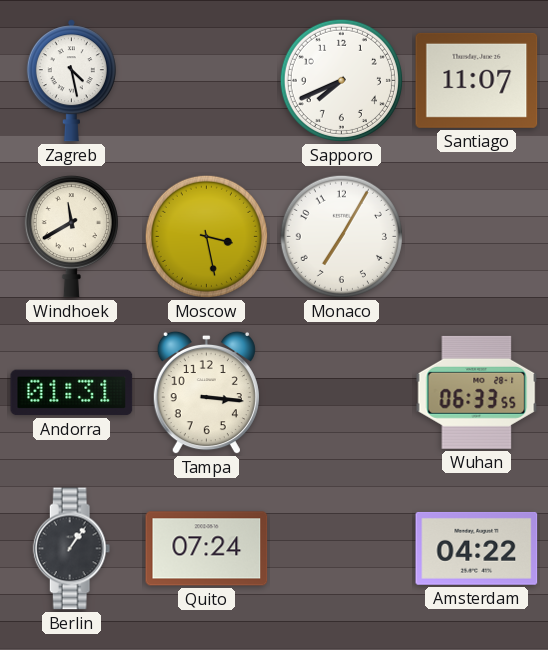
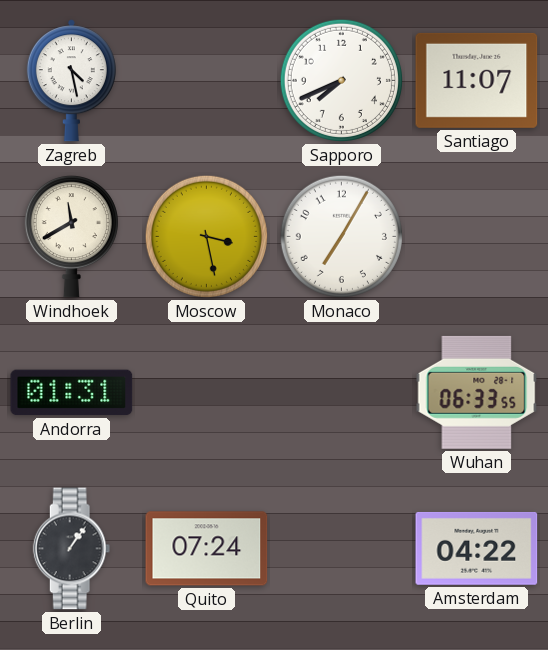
Tampa: 3:16 -> none (206, 393)
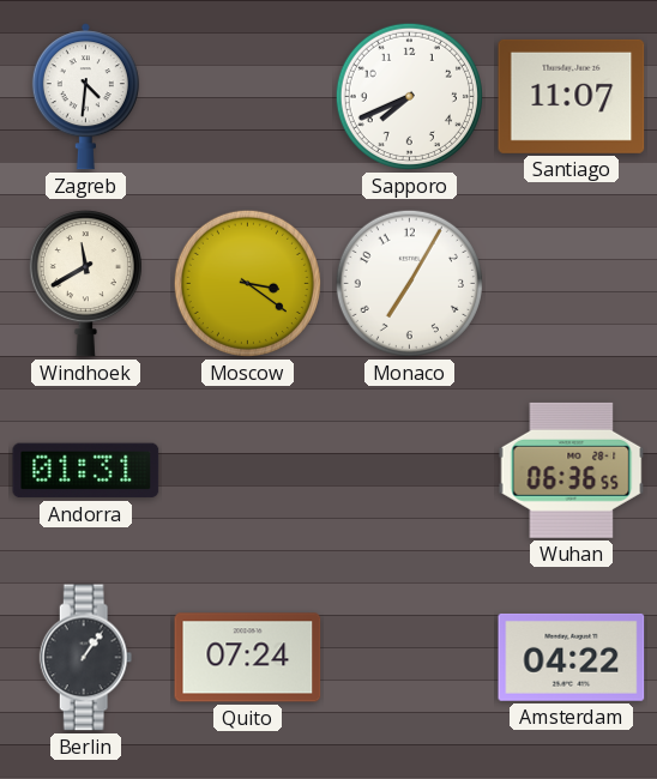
Zagreb: 4:28 -> 4:31 (85, 97)
Moscow: 3:28 -> 3:21 (247, 283)
Wuhan: 06:33 -> 06:36 (572, 470)
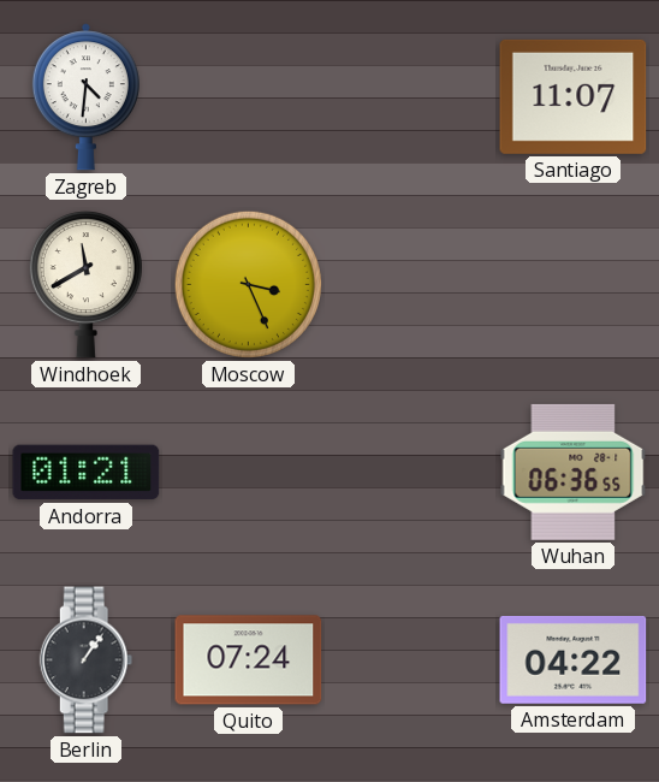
Sapporo: 7:41 -> none (409, 96)
Moscow: 3:21 -> 3:26 (248, 284)
Monaco: 7:05 -> none (409, 283)
Andorra: 01:31 -> 01:21 (87, 473)
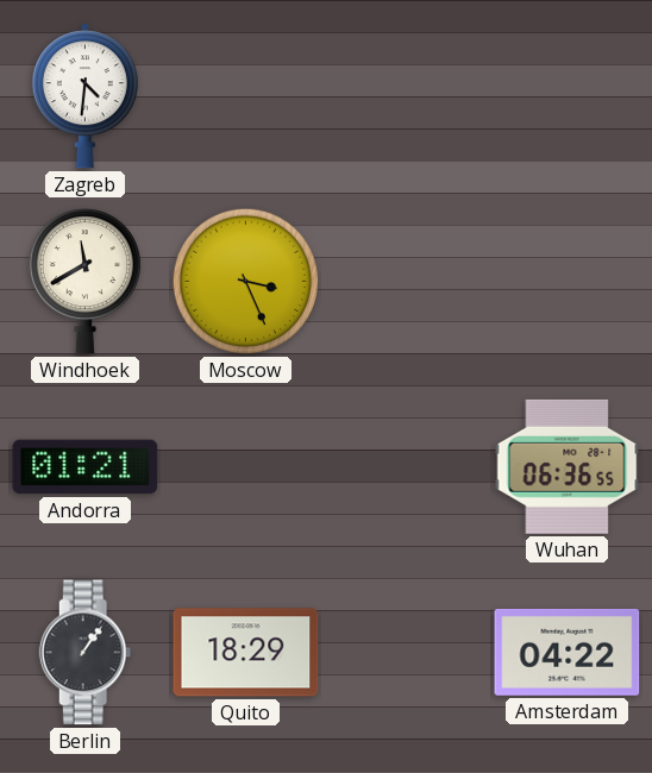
Santiago: 11:07 -> none (574, 96)
Quito: 07:24 -> 18:29 (246, 653)
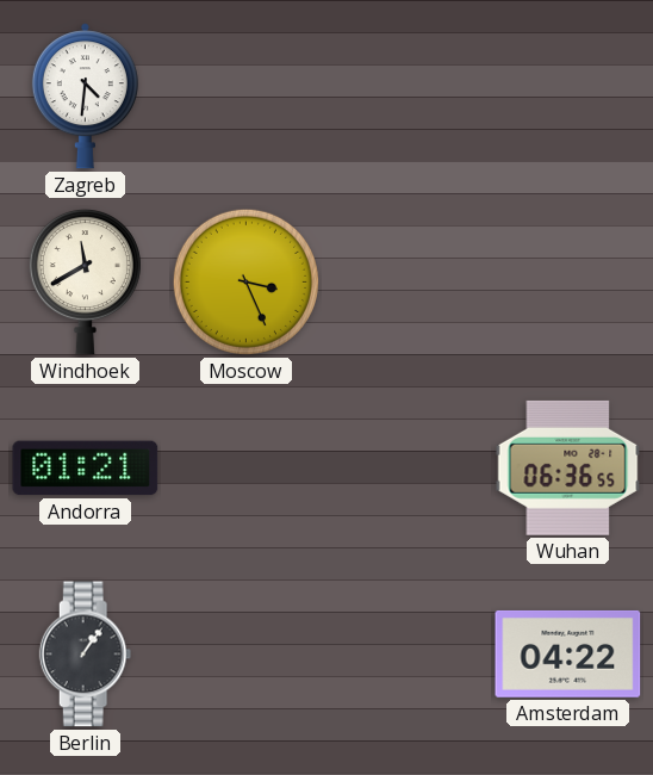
Quito: 18:29 -> none (246, 653)
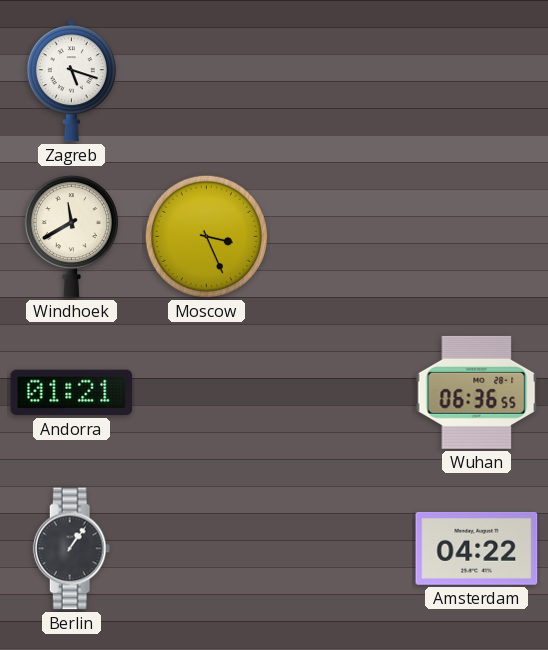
Zagreb: 4:31 -> 5:18 (71, 81)
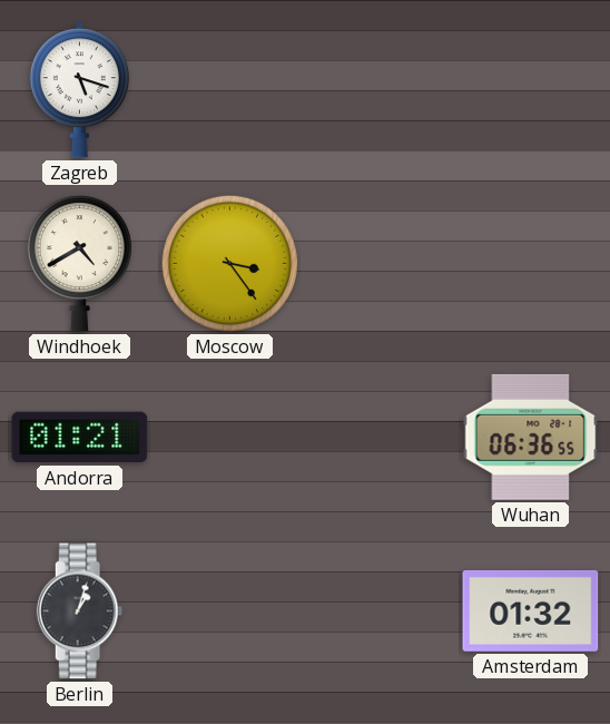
Windhoek: 11:40 -> 4:40 (79, 264)
Moscow: 3:26 -> 3:24 (229, 263)
Berlin: 1:06 -> 1:03 (80, 612)
Amsterdam: 04:22 -> 01:32 (531, 610)
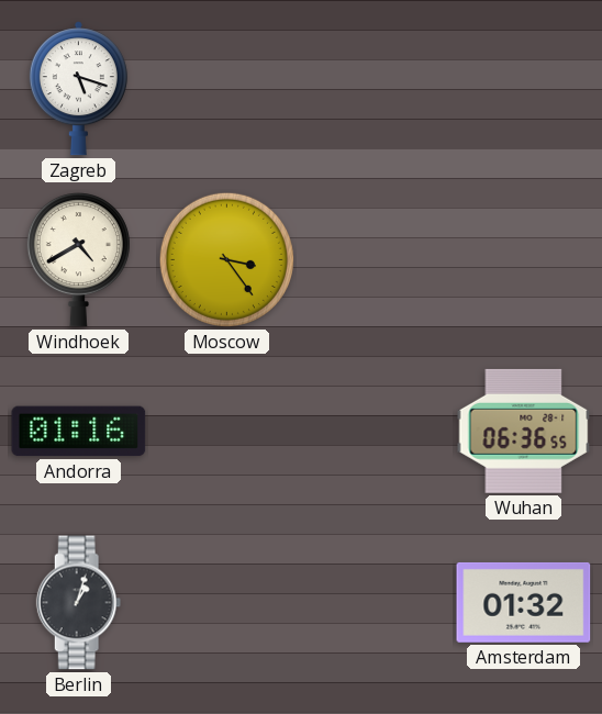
Andorra: 01:21 -> 01:16 (79, 432)
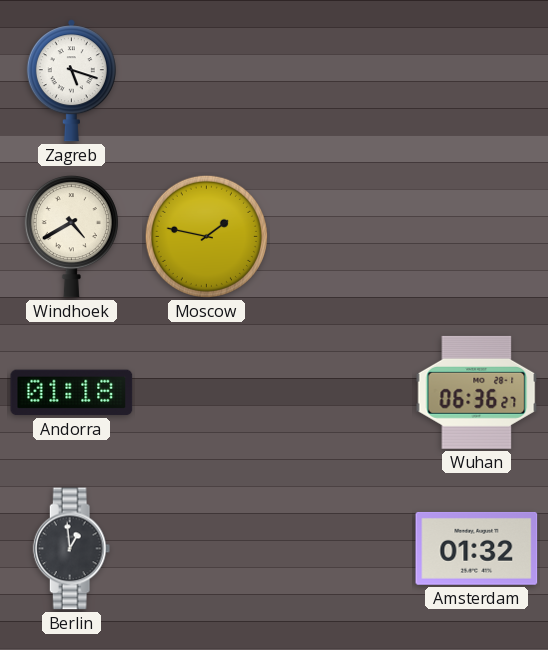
Moscow: 3:24 -> 1:47 (206, 236)
Andorra: 01:16 -> 01:18 (72, 393)
Wuhan: 06:36:55 -> 06:36:27 (477, 392)
Berlin: 1:03 -> 12:59 (72, 549)
